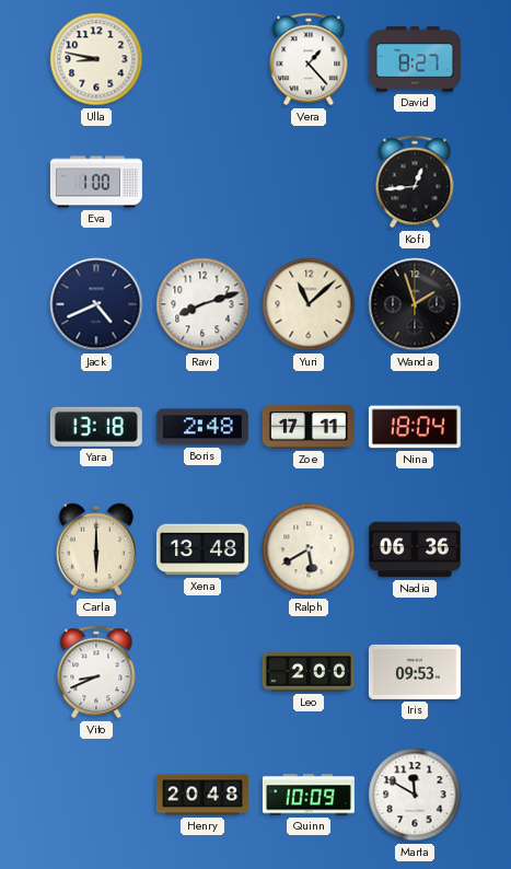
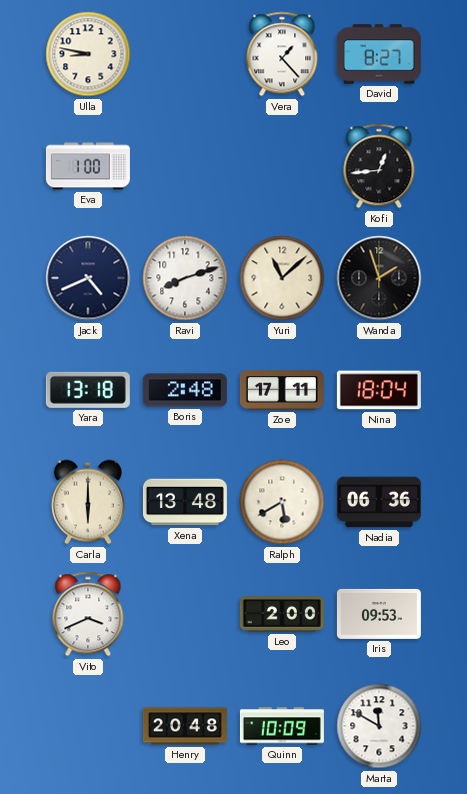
Vito: 8:41 -> 3:41 (88, 614)
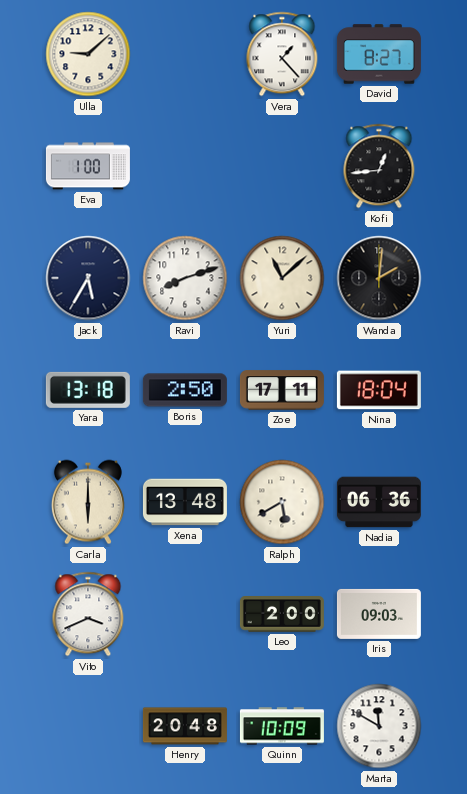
Ulla: 8:47 -> 9:08 (88, 54)
Jack: 4:41 -> 5:35 (88, 278)
Wanda: 1:57 -> 2:01 (379, 278)
Boris: 2:48 -> 2:50 (185, 390)
Iris: 09:53 -> 09:03 (379, 614)
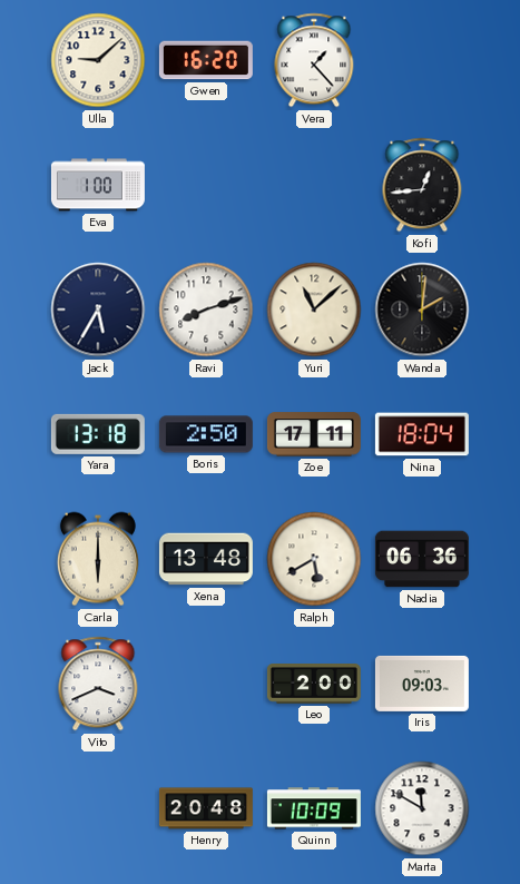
Gwen: none -> 16:20 (206, 60)
David: 8:27 -> none (379, 54)
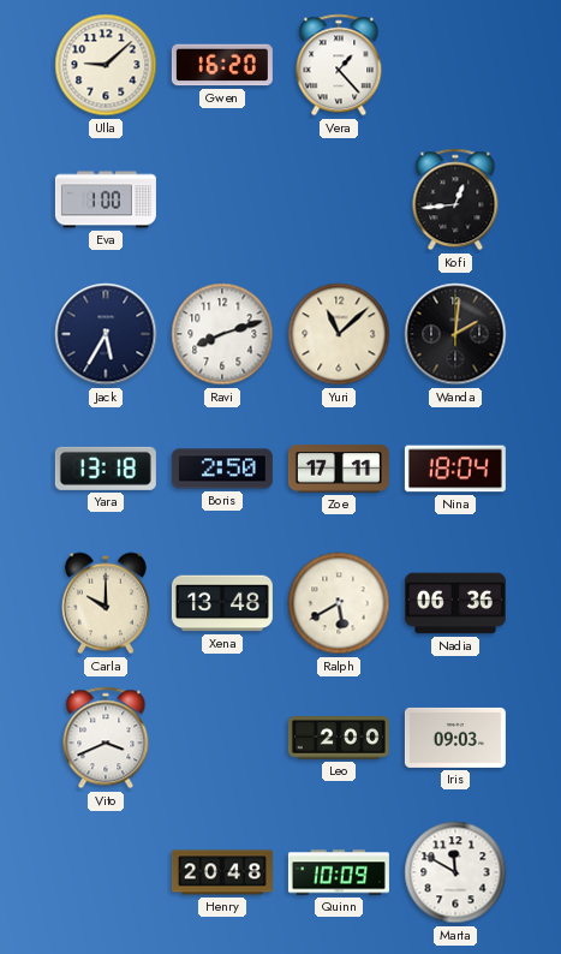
Carla: 6:00 -> 10:00 (106, 603)
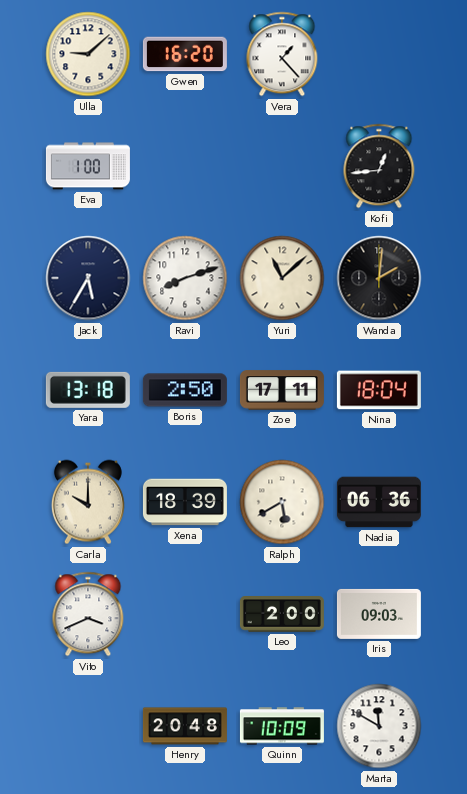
Xena: 13:48 -> 18:39 (185, 502)
